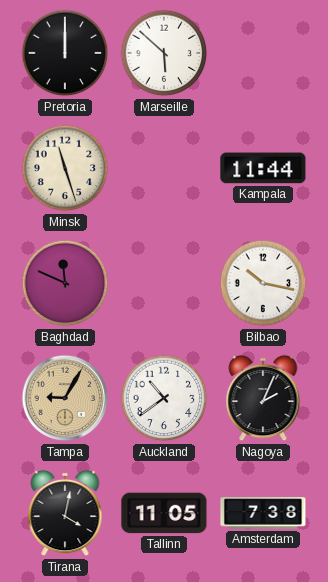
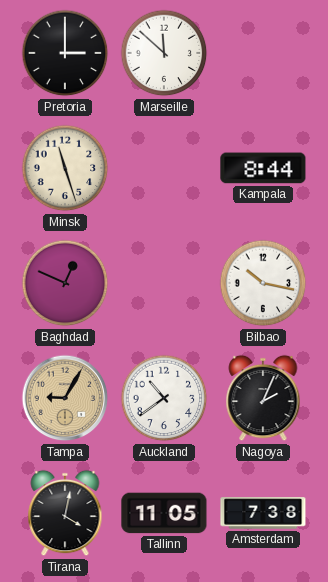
Pretoria: 12:00 -> 3:00 (65, 53)
Marseille: 5:52 -> 11:52 (164, 53)
Kampala: 11:44 -> 8:44 (263, 168)
Baghdad: 11:49 -> 12:49 (65, 283)
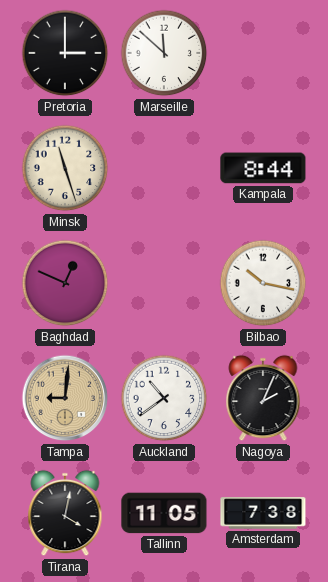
Tampa: 9:05 -> 9:01 (65, 398)
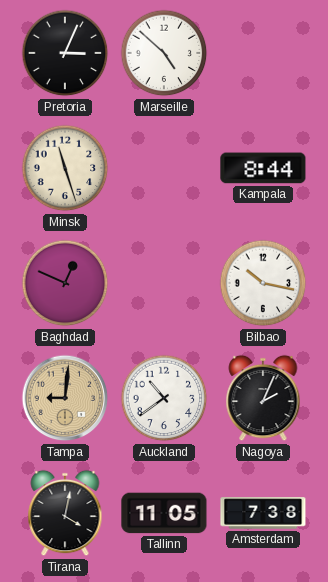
Pretoria: 3:00 -> 3:04 (65, 53)
Marseille: 11:52 -> 4:52 (164, 53)
